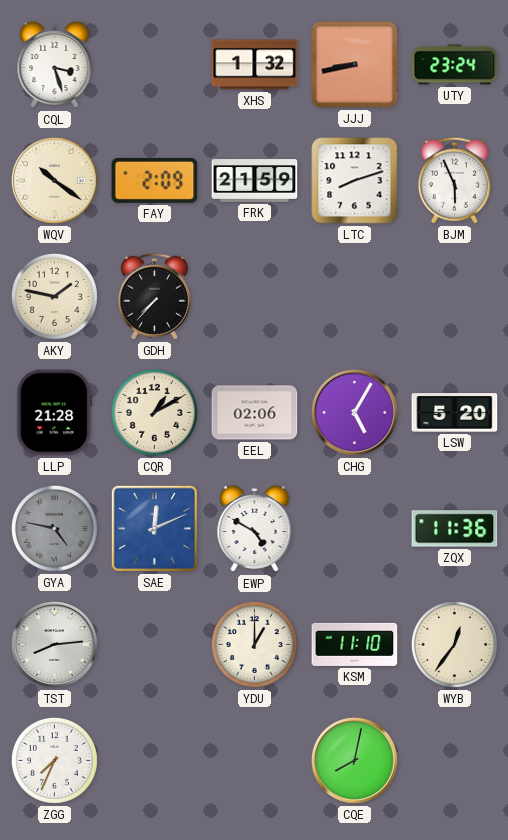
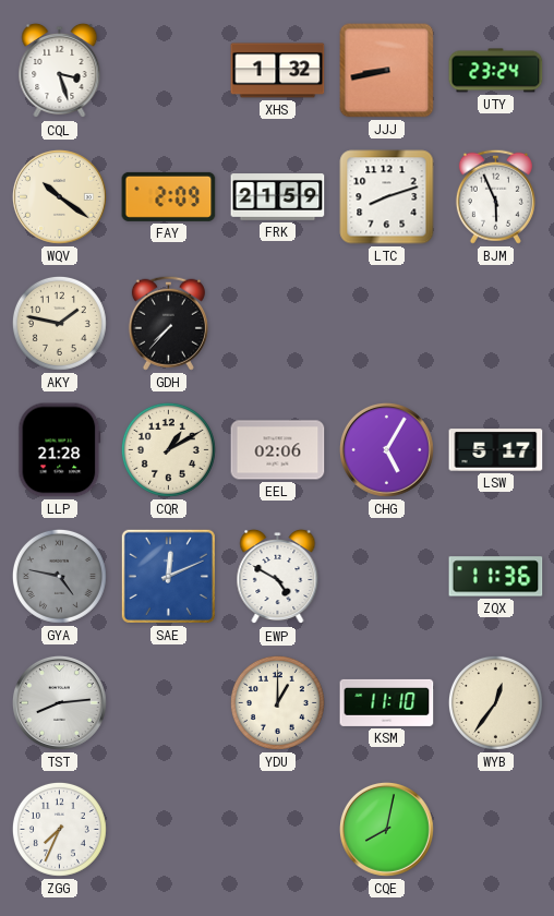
LSW: 5:20 -> 5:17 (496, 450)
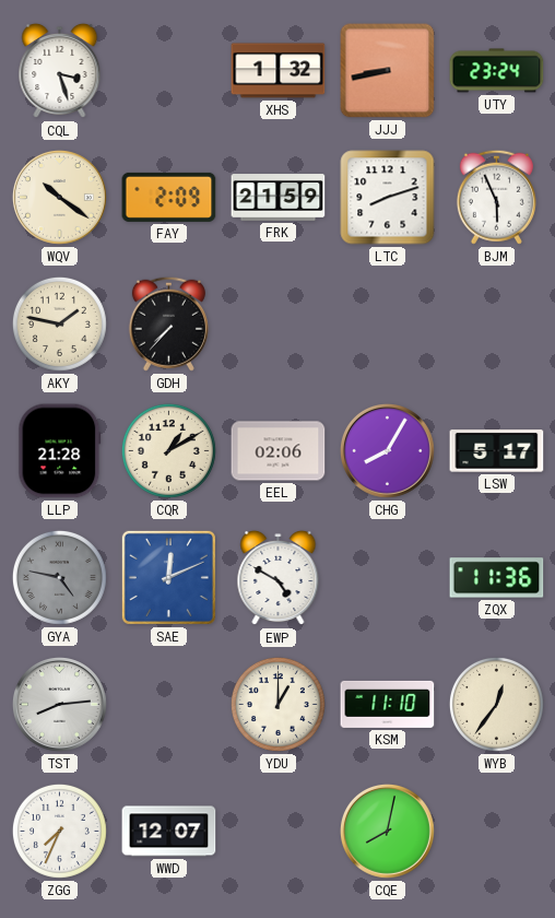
CHG: 5:05 -> 8:05 (387, 450)
WWD: none -> 12:07 (169, 832)
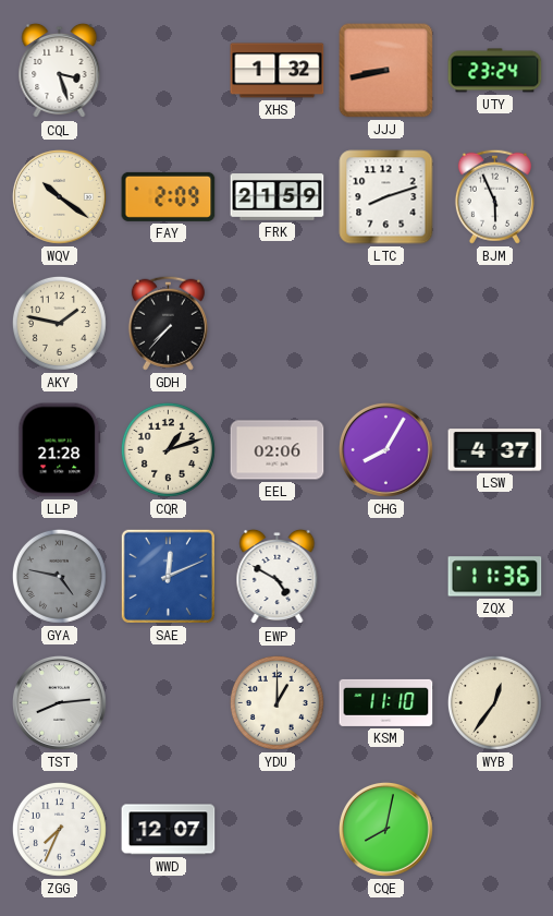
CQR: 1:10 -> 1:12 (168, 449)
LSW: 5:17 -> 4:37 (495, 450)
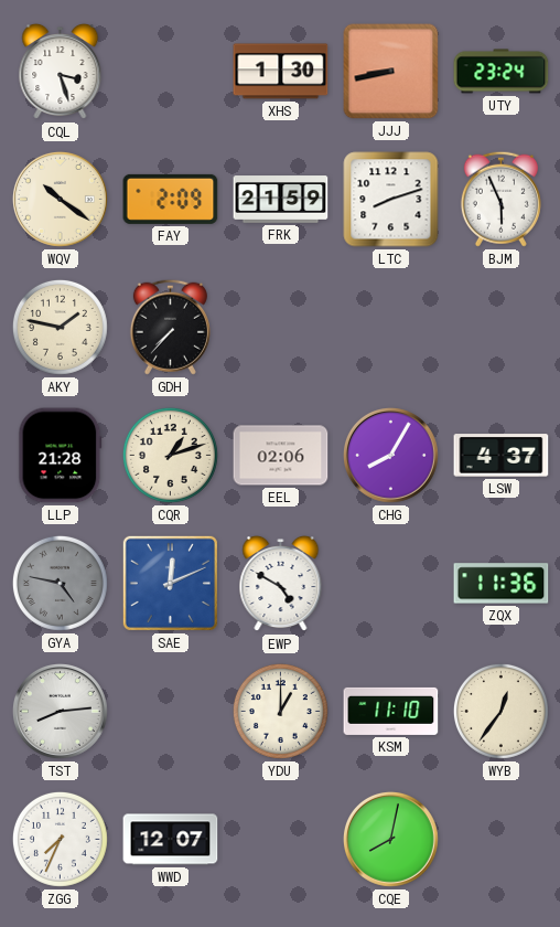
XHS: 1:32 -> 1:30 (281, 72)
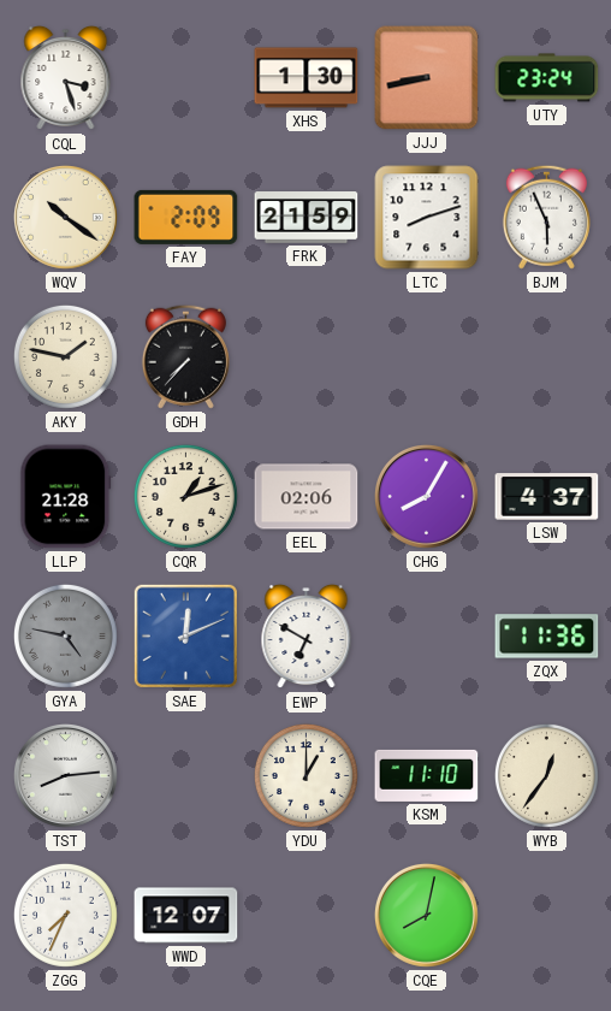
EWP: 4:50 -> 6:50 (307, 637)
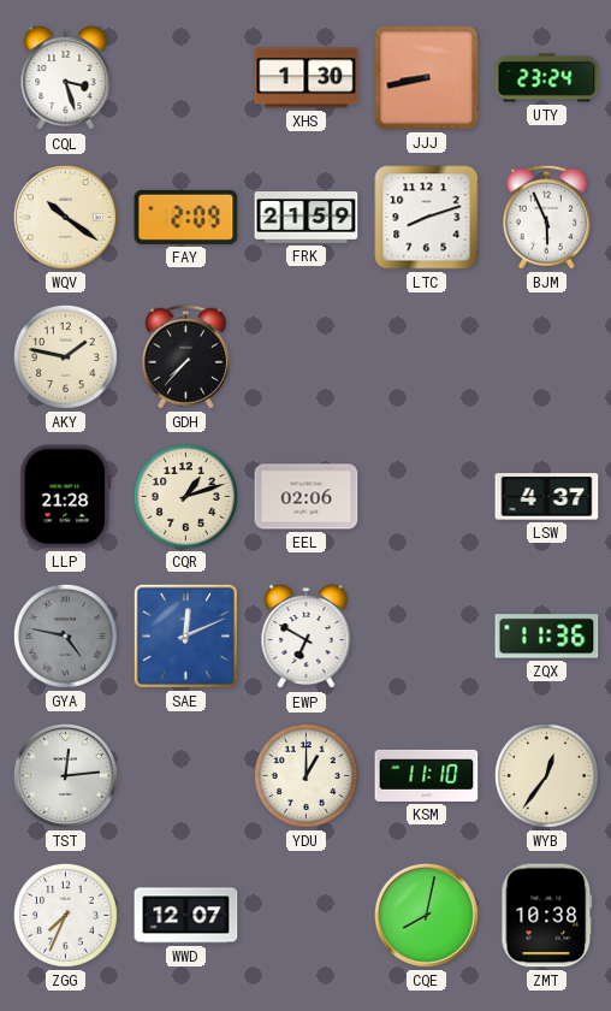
CHG: 8:05 -> none (426, 496)
TST: 8:14 -> 12:14 (65, 775)
ZMT: none -> 10:38 (547, 916)
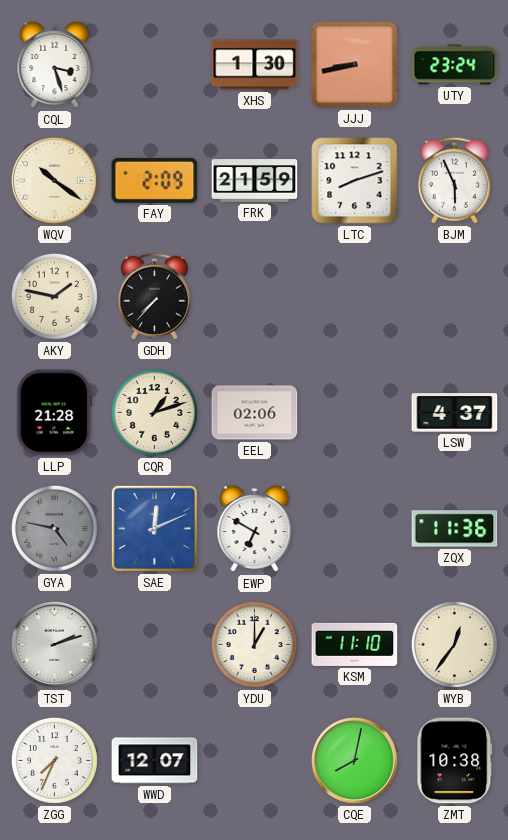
TST: 12:14 -> 2:12 (54, 644)
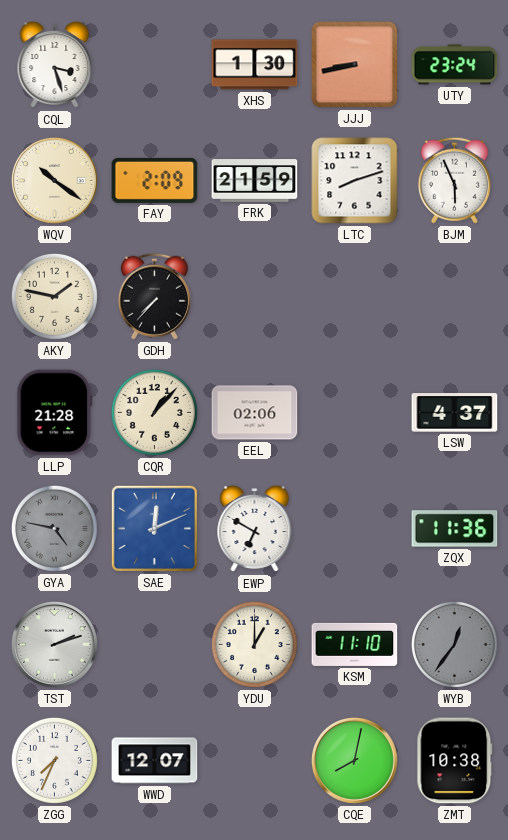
CQR: 1:12 -> 1:07 (154, 412)
WYB dial: cream -> grey (454, 644)
